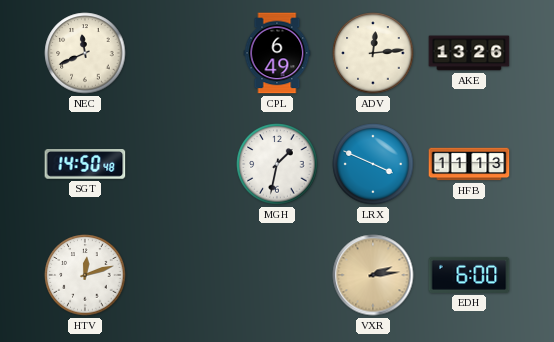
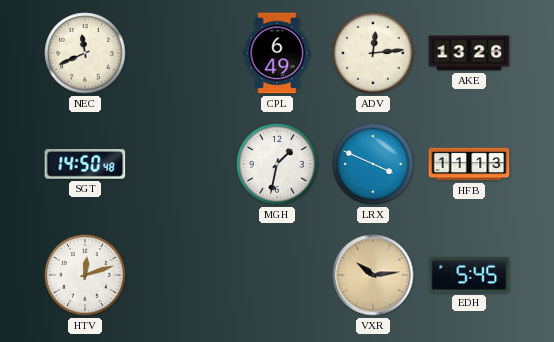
VXR: 2:14 -> 10:14 (373, 275)
EDH: 6:00 -> 5:45 (469, 275)
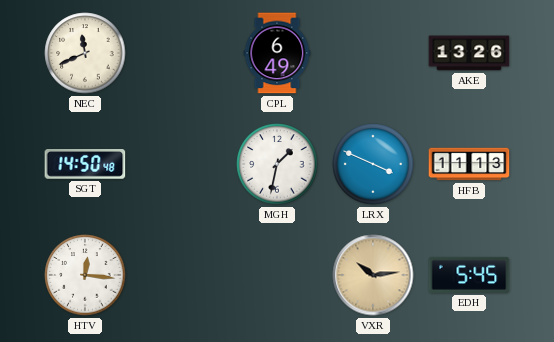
ADV: 12:14 -> none (373, 53)
HTV: 12:12 -> 12:16 (85, 275)
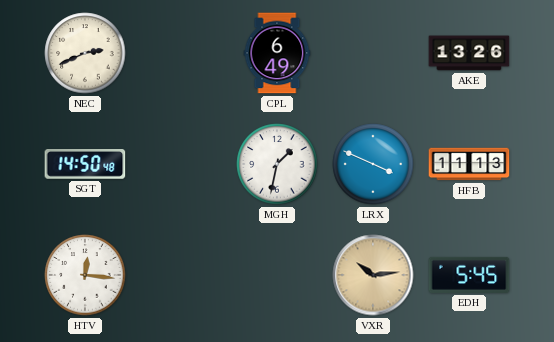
NEC: 11:41 -> 2:41 (85, 53)
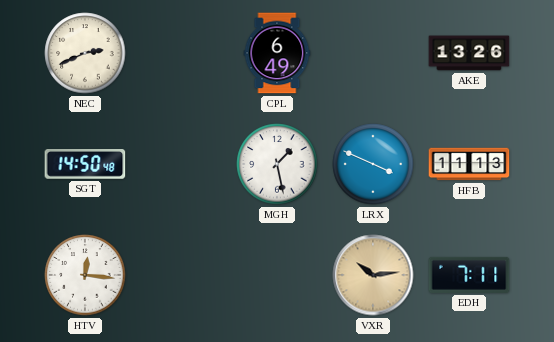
MGH: 1:32 -> 1:28 (277, 164)
EDH: 5:45 -> 7:11 (469, 275)
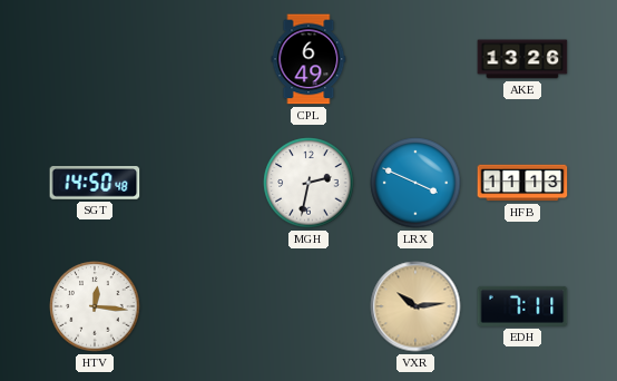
NEC: 2:41 -> none (85, 53)
MGH: 1:28 -> 2:32 (308, 183)
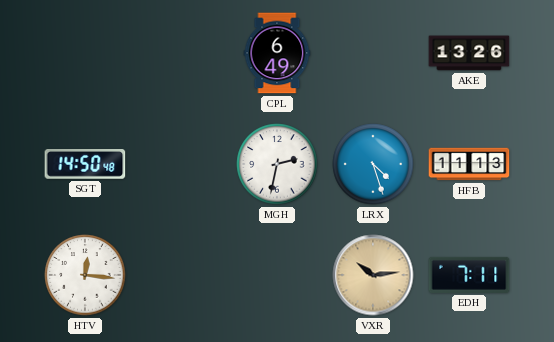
LRX: 3:49 -> 4:27 (373, 164)
